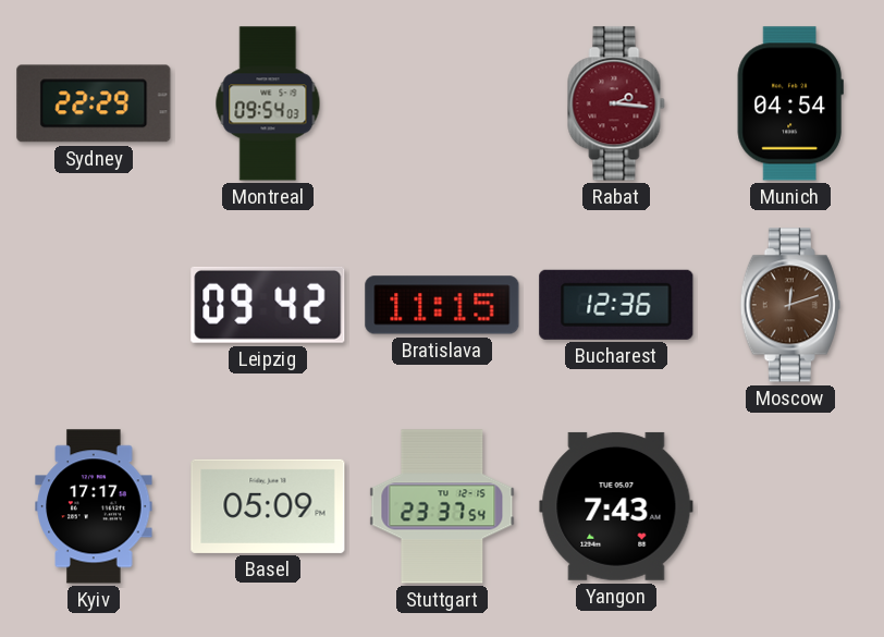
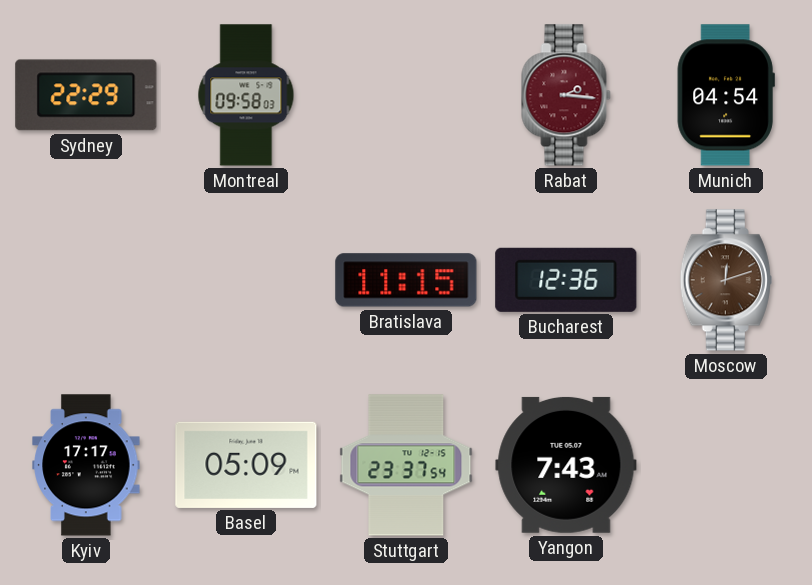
Montreal: 09:54 -> 09:58 (246, 95)
Leipzig: 09:42 -> none (268, 305)
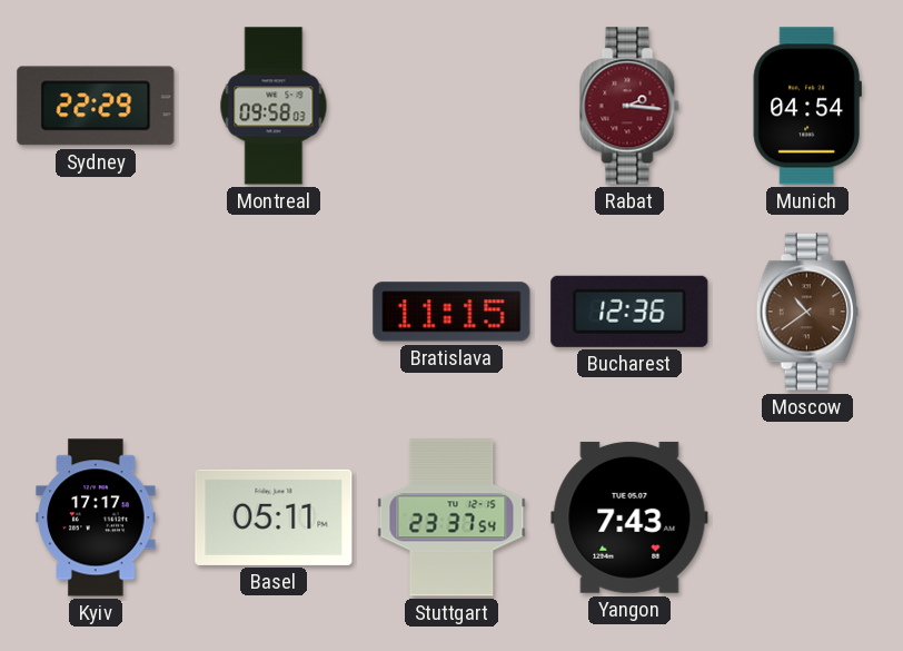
Moscow: 12:12 -> 10:39 (807, 312)
Basel: 05:09 -> 05:11 (274, 517)
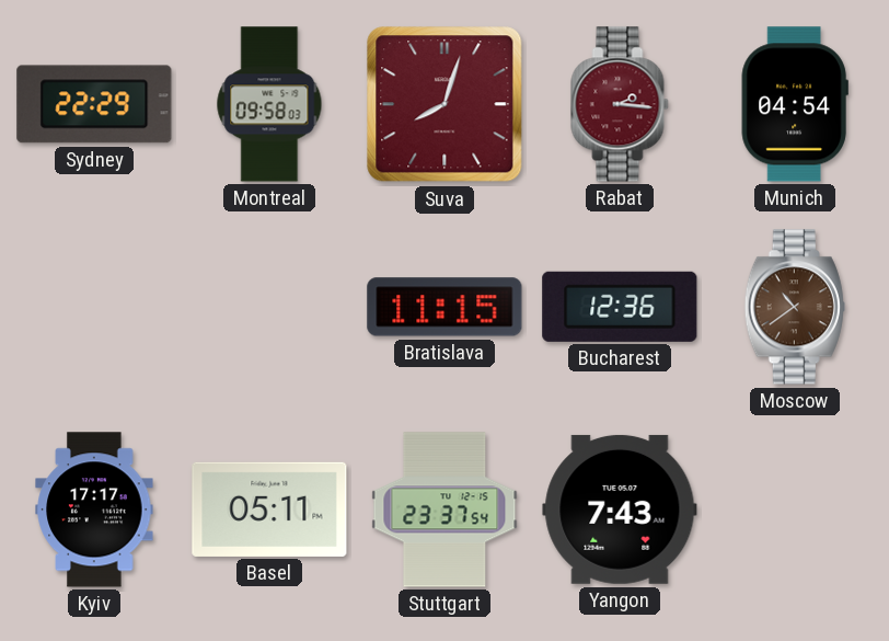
Suva: none -> 8:03 (444, 104)
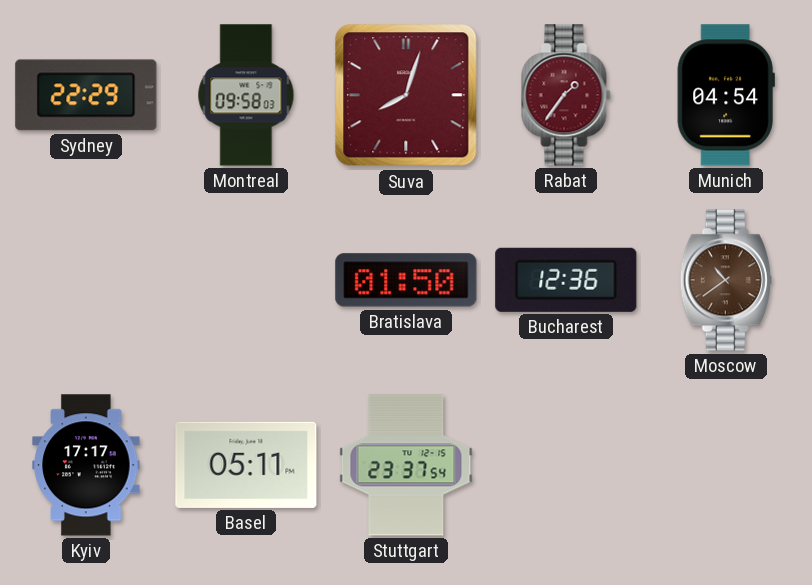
Rabat: 2:16 -> 1:36 (566, 95)
Bratislava: 11:15 -> 01:50 (406, 280)
Yangon: 7:43 -> none (620, 510)
